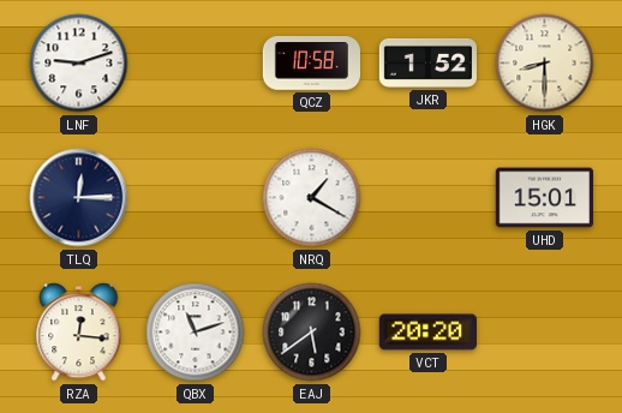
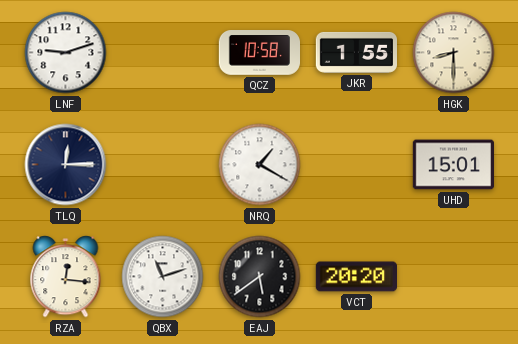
JKR: 1:52 -> 1:55 (356, 52)
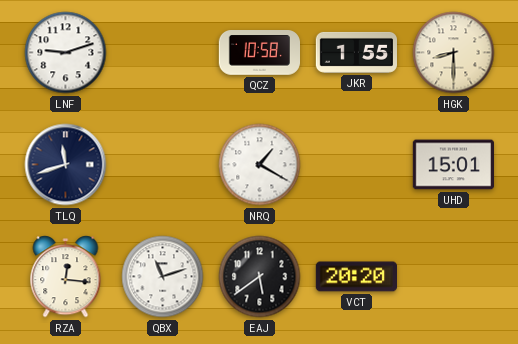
TLQ: 12:15 -> 11:42 (66, 165)
